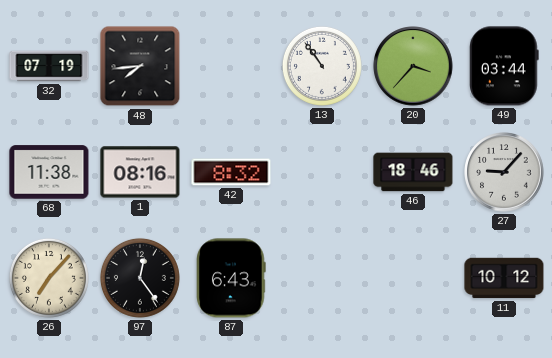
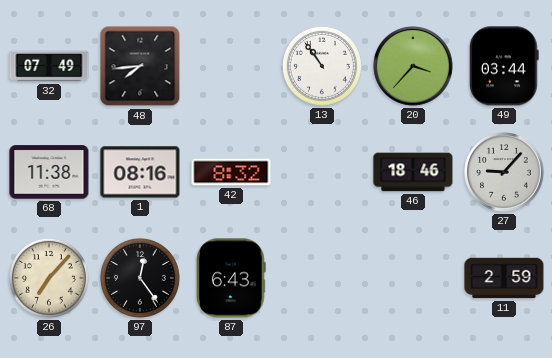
32: 07:19 -> 07:49 (49, 66)
11: 10:12 -> 2:59 (504, 278)
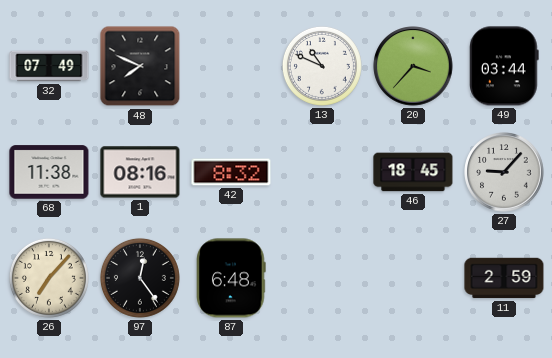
48: 7:44 -> 7:49 (140, 66)
13: 10:54 -> 10:49 (322, 66)
46: 18:46 -> 18:45 (413, 172)
87: 6:43 -> 6:48 (231, 278)
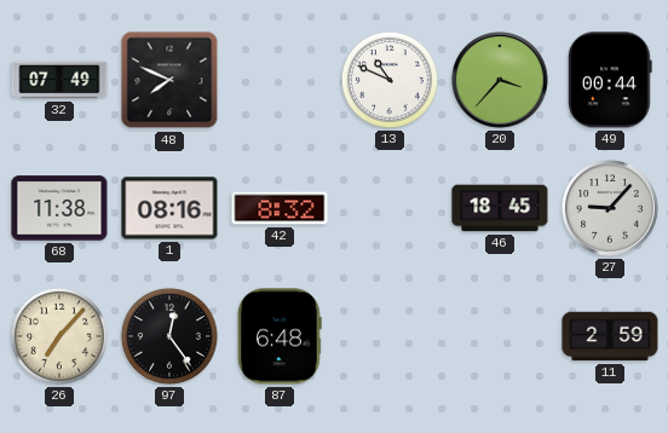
49: 03:44 -> 00:44 (610, 80)
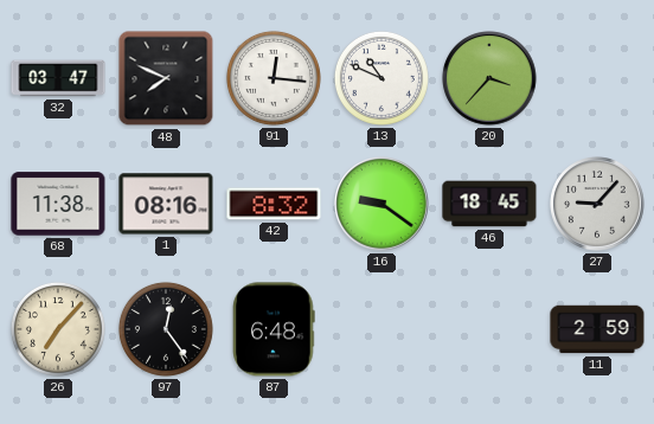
32: 07:49 -> 03:47 (58, 78)
91: none -> 12:16 (274, 78)
49: 00:44 -> none (610, 80)
16: none -> 9:21 (381, 204)
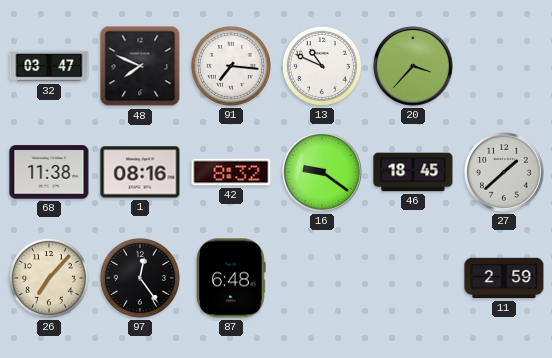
91: 12:16 -> 7:16 (231, 66)
27: 9:07 -> 1:38 (504, 172)
